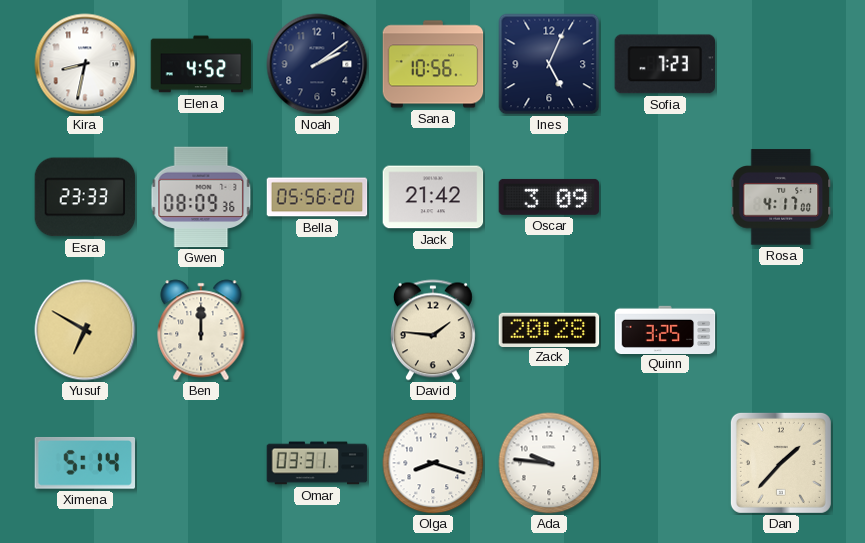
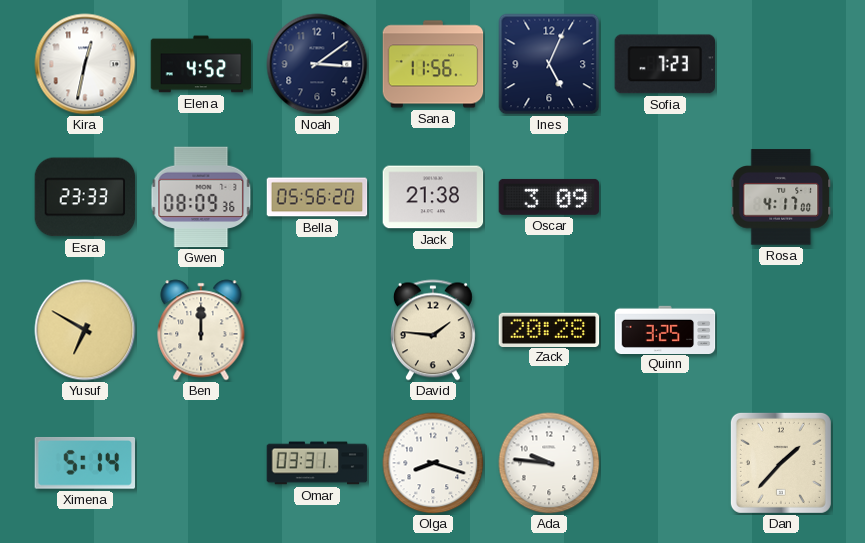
Kira: 8:32 -> 12:32 (85, 64)
Noah: 2:09 -> 3:09 (317, 64)
Sana: 10:56 -> 11:56 (433, 64)
Jack: 21:42 -> 21:38 (433, 197)
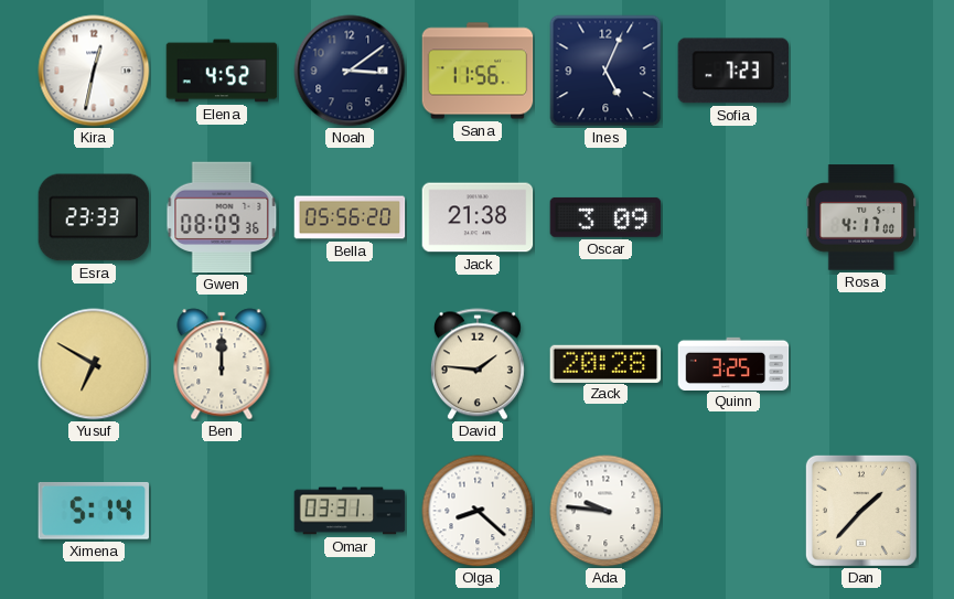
Olga: 8:18 -> 8:22 (478, 511)
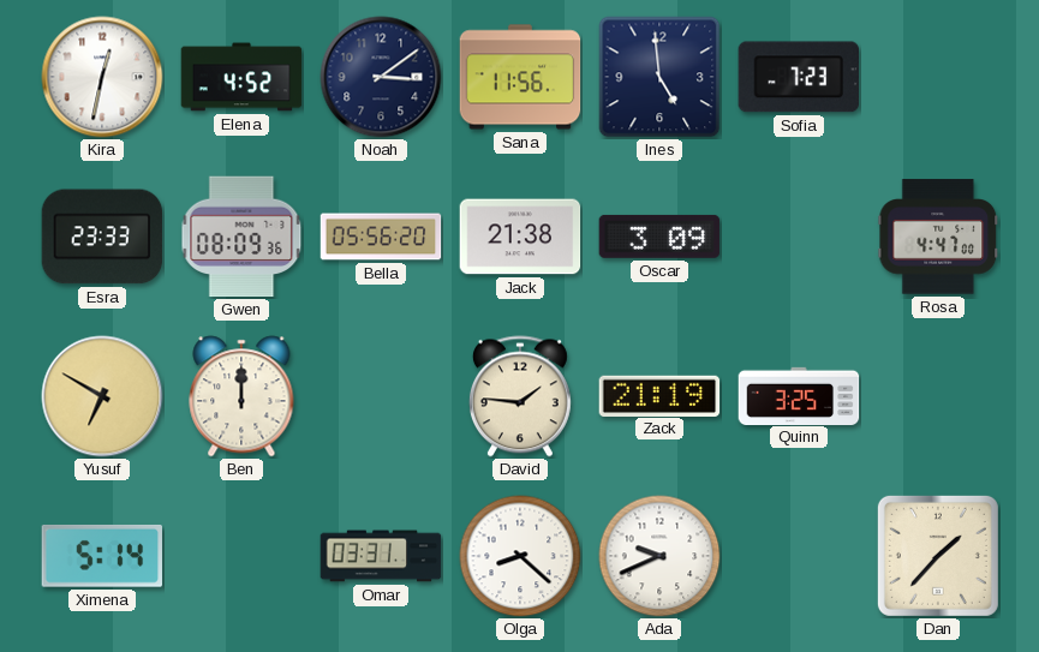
Ines: 5:04 -> 4:59 (659, 77)
Rosa: 4:17 -> 4:47 (938, 237)
Zack: 20:28 -> 21:19 (659, 395)
Ada: 9:46 -> 9:41 (659, 556)
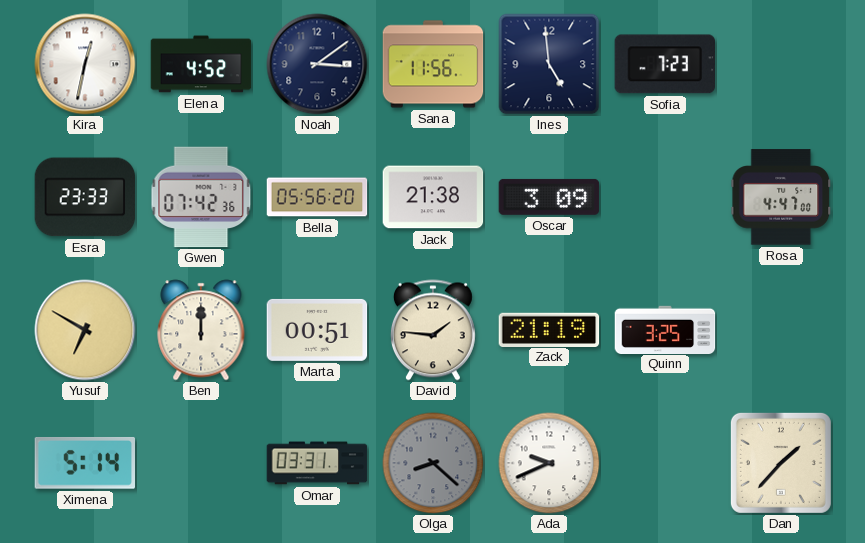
Gwen: 08:09 -> 07:42 (201, 197)
Marta: none -> 00:51 (317, 330)
Olga dial: white -> grey (433, 463)
